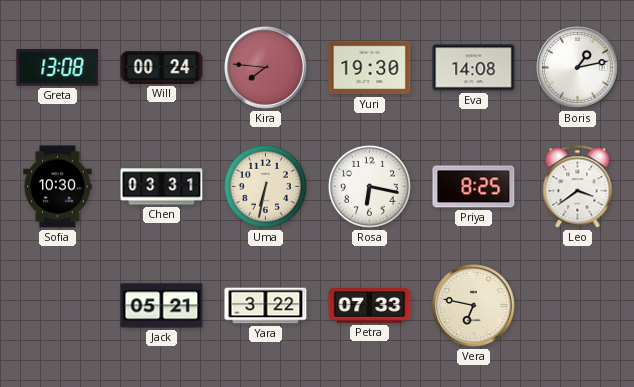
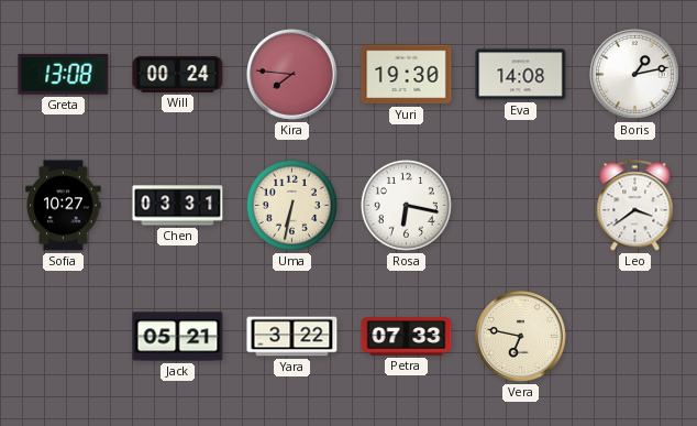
Sofia: 10:30 -> 10:27 (64, 206)
Priya: 8:25 -> none (474, 187)
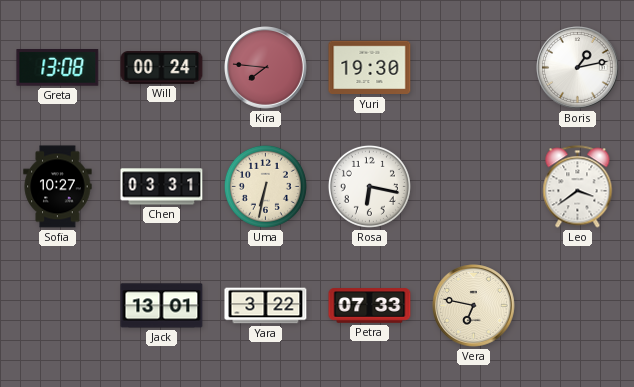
Eva: 14:08 -> none (521, 75)
Jack: 05:21 -> 13:01 (162, 306)
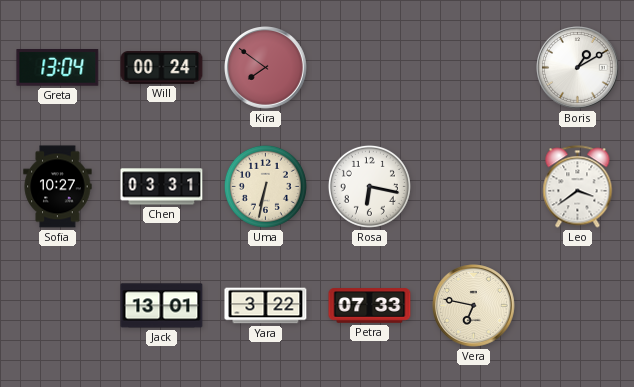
Greta: 13:08 -> 13:04 (58, 68)
Kira: 7:46 -> 7:51 (266, 68)
Yuri: 19:30 -> none (370, 68)
Boris: 1:13 -> 1:10 (578, 68)
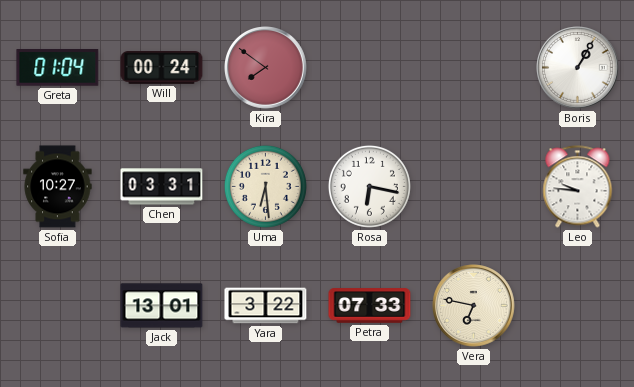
Greta: 13:04 -> 01:04 (58, 68)
Boris: 1:10 -> 1:05 (578, 68)
Uma: 6:32 -> 6:29 (265, 186)
Leo: 3:39 -> 9:46 (578, 187)
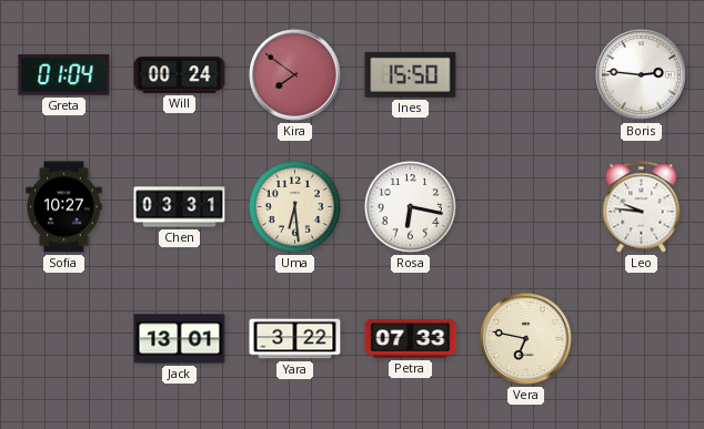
Ines: none -> 15:50 (411, 74)
Boris: 1:05 -> 2:46 (642, 75)
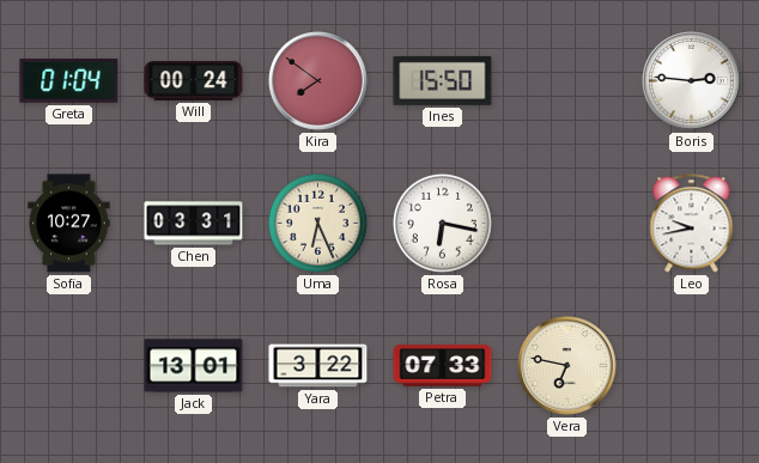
Uma: 6:29 -> 6:26 (317, 223)
Leo: 9:46 -> 9:43 (692, 224)
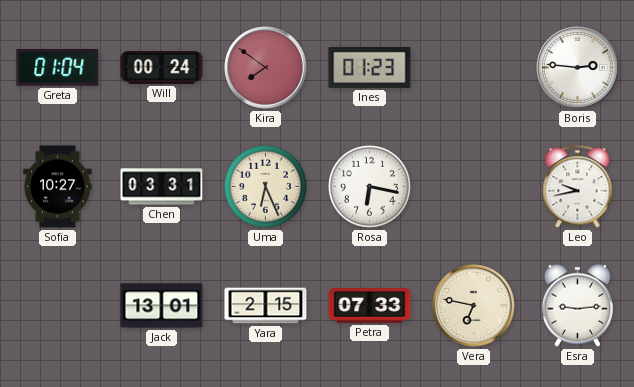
Ines: 15:50 -> 01:23 (370, 67)
Yara: 3:22 -> 2:15 (266, 306)
Esra: none -> 9:14 (577, 305)
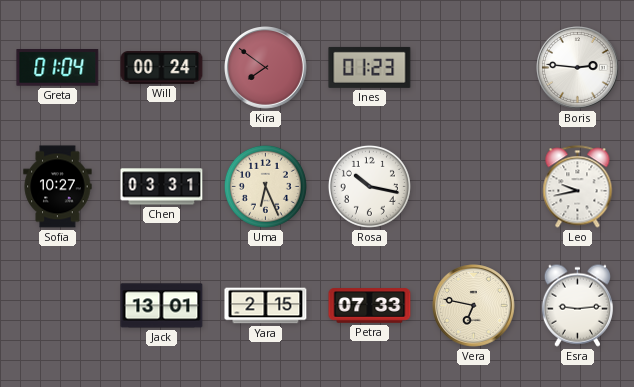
Rosa: 6:17 -> 10:17 (369, 186)
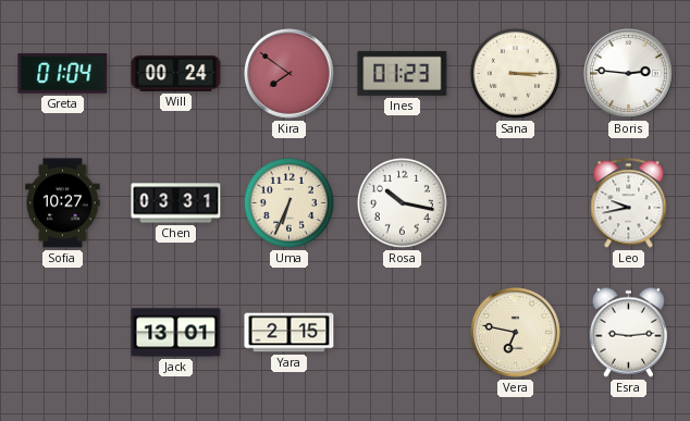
Sana: none -> 3:15 (515, 73)
Uma: 6:26 -> 6:34 (288, 202)
Petra: 07:33 -> none (370, 306)
